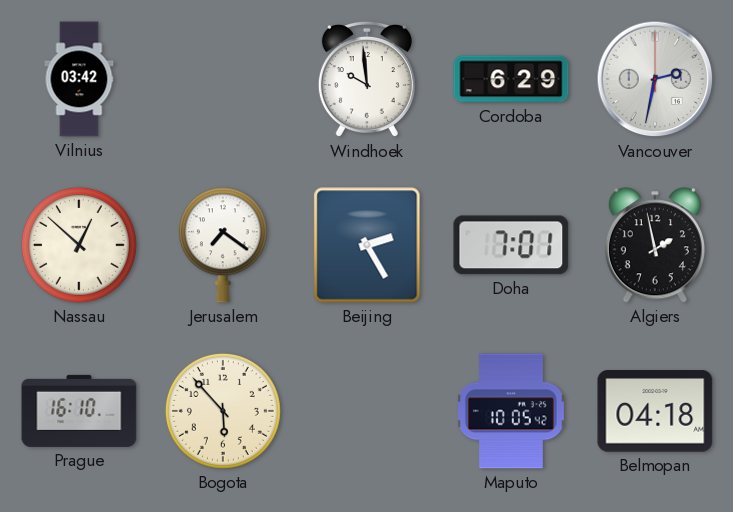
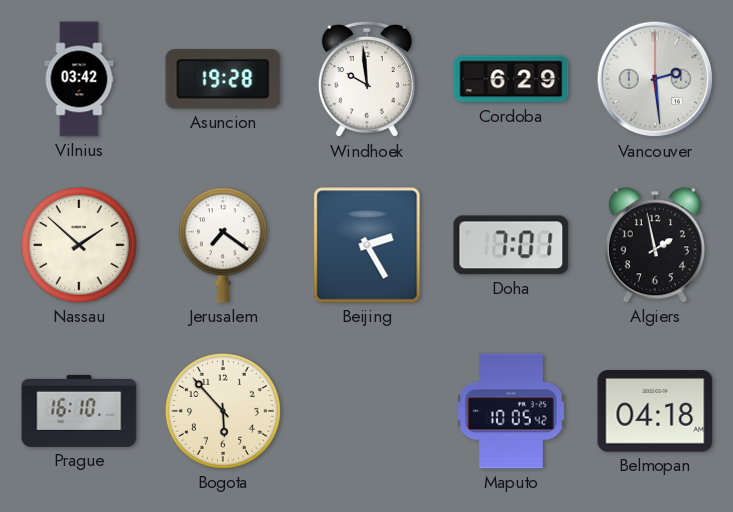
Asuncion: none -> 19:28 (223, 79)
Vancouver: 2:32 -> 2:29 (655, 79)
Nassau: 12:52 -> 1:52 (79, 245)
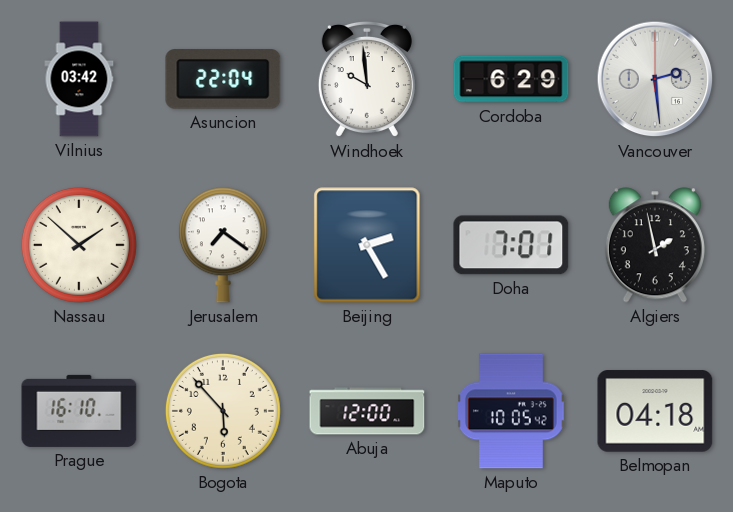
Asuncion: 19:28 -> 22:04 (223, 79)
Abuja: none -> 12:00 (367, 411)
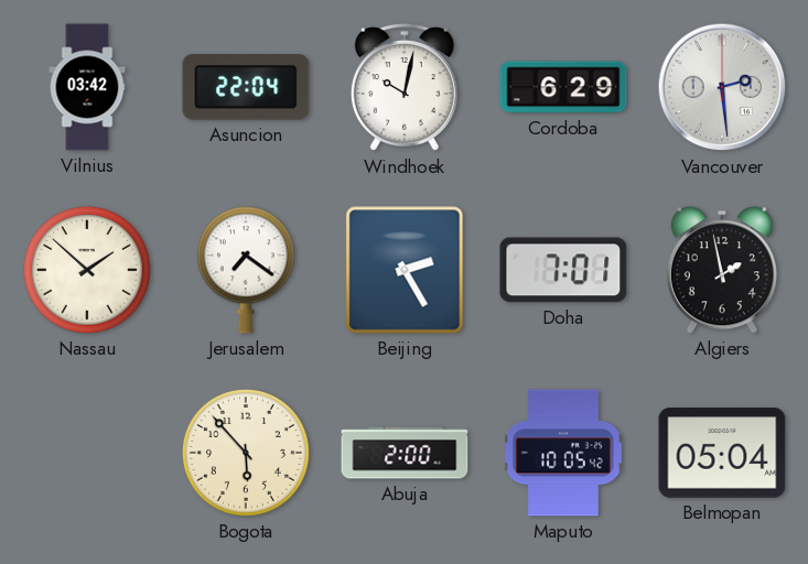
Windhoek: 9:59 -> 10:02 (405, 87)
Prague: 16:10 -> none (79, 411)
Abuja: 12:00 -> 2:00 (405, 453)
Belmopan: 04:18 -> 05:04 (722, 453)
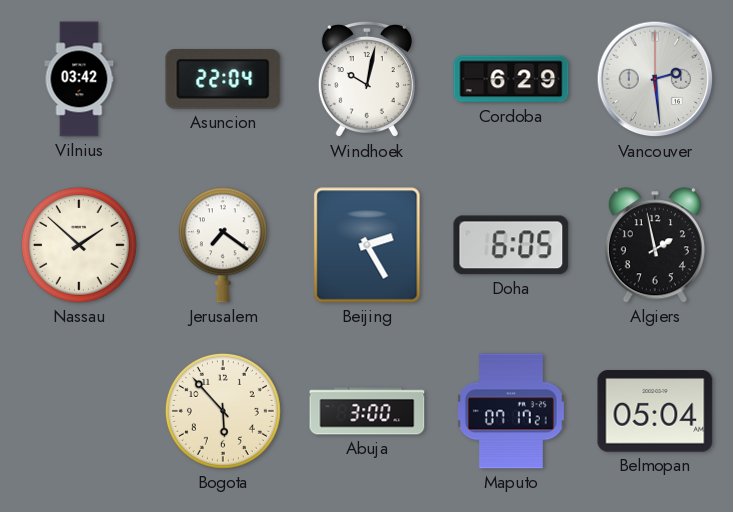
Doha: 7:01 -> 6:05 (511, 245)
Abuja: 2:00 -> 3:00 (367, 411)
Maputo: 10:05 -> 07:17 (512, 411)
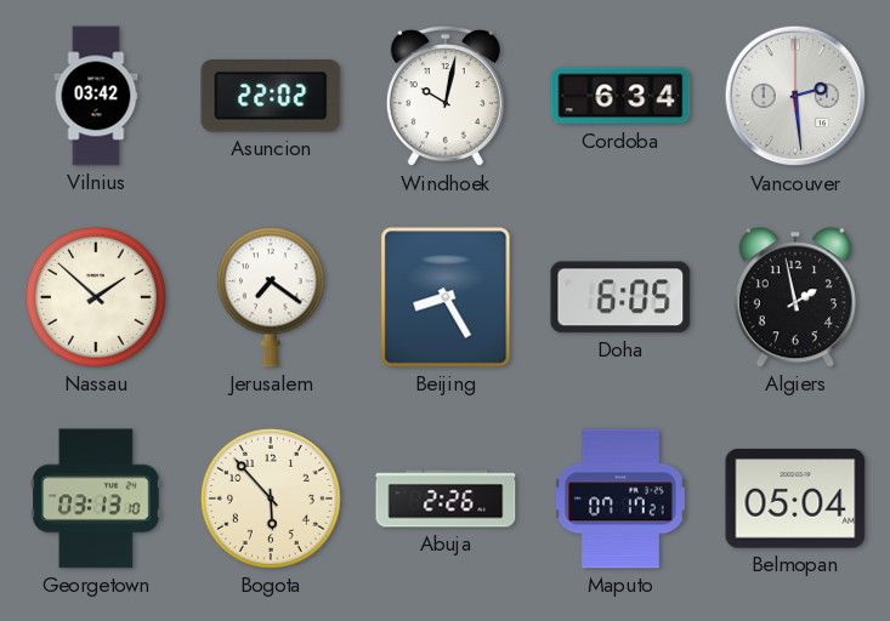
Asuncion: 22:04 -> 22:02 (271, 96)
Cordoba: 6:29 -> 6:34 (620, 96)
Beijing: 2:25 -> 8:25 (446, 297)
Georgetown: none -> 03:13 (96, 498)
Abuja: 3:00 -> 2:26 (446, 498)
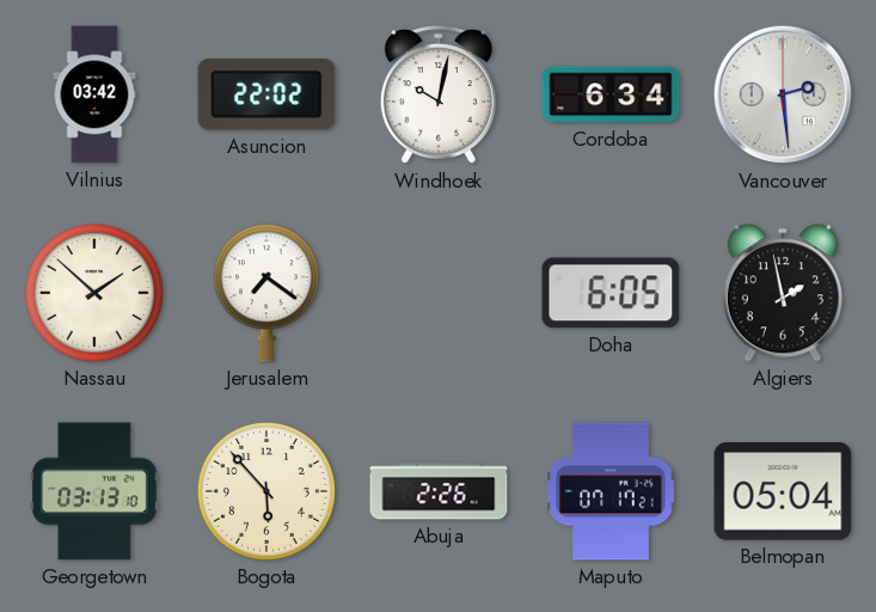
Beijing: 8:25 -> none (446, 297)
